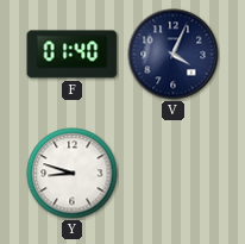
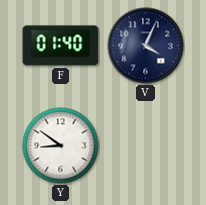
Y: 8:48 -> 8:51 (61, 146)
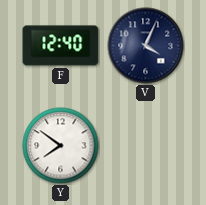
F: 01:40 -> 12:40 (61, 46)
Y: 8:51 -> 7:51 (61, 146)
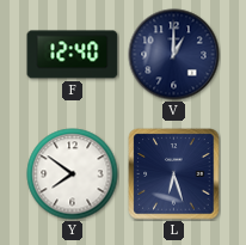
V: 4:04 -> 1:00 (174, 55)
L: none -> 6:27 (174, 174)
